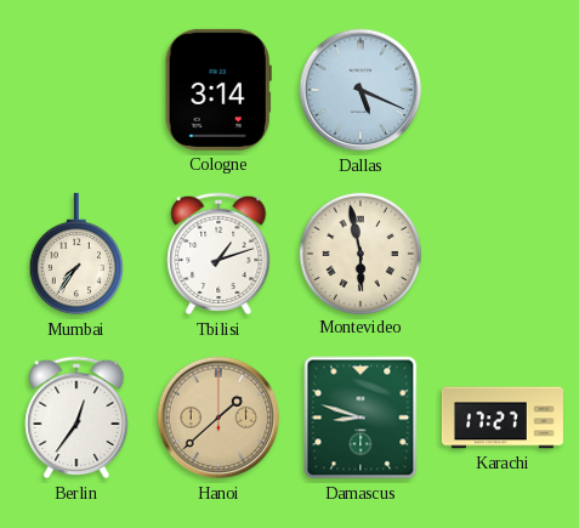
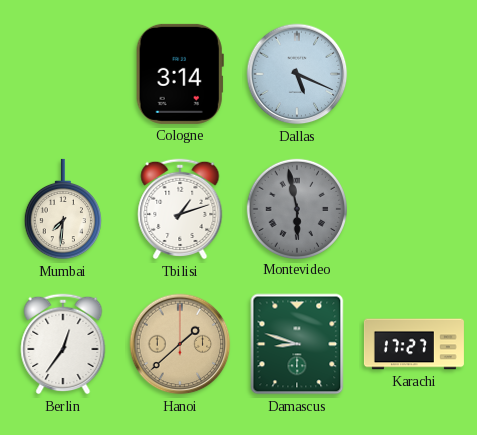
Mumbai: 7:36 -> 7:31 (63, 209)
Montevideo dial: cream -> grey (296, 208)
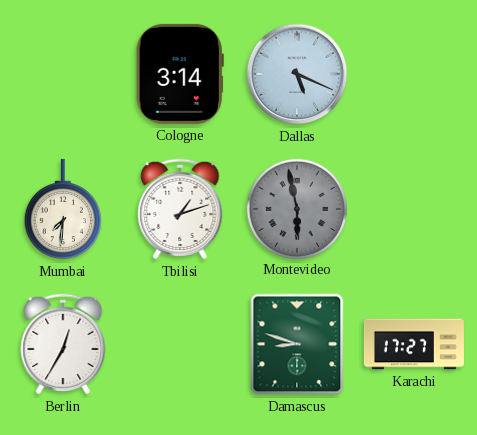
Berlin: 12:36 -> 12:35 (63, 344)
Hanoi: 1:38 -> none (180, 344)
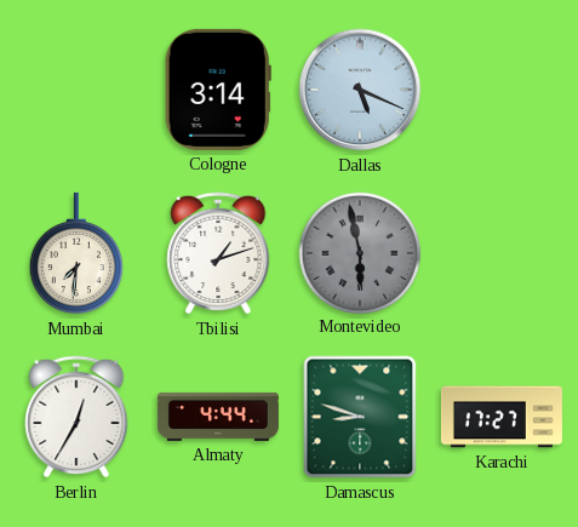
Almaty: none -> 4:44 (218, 417)
